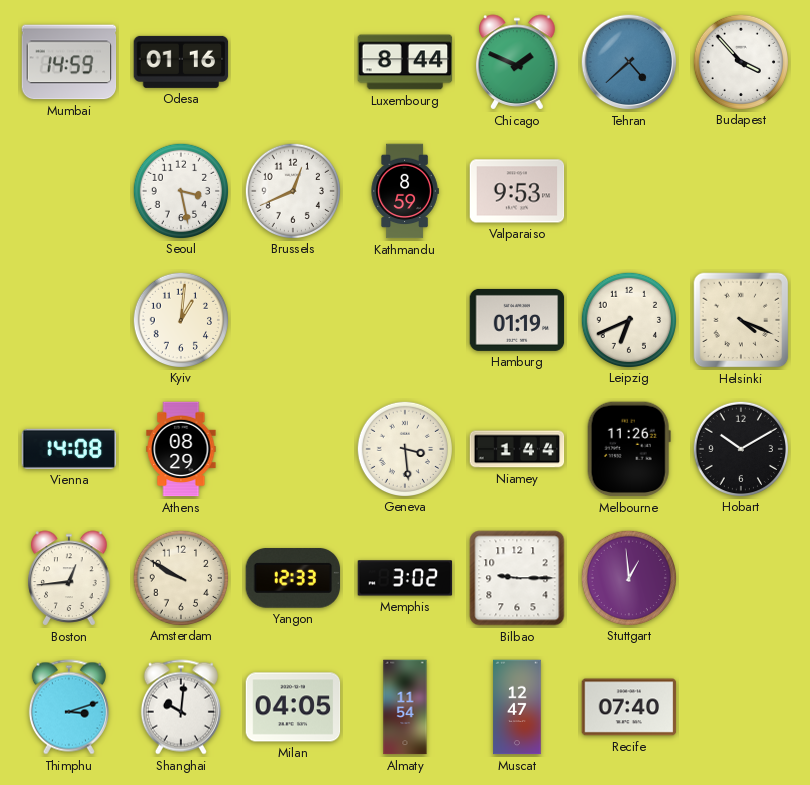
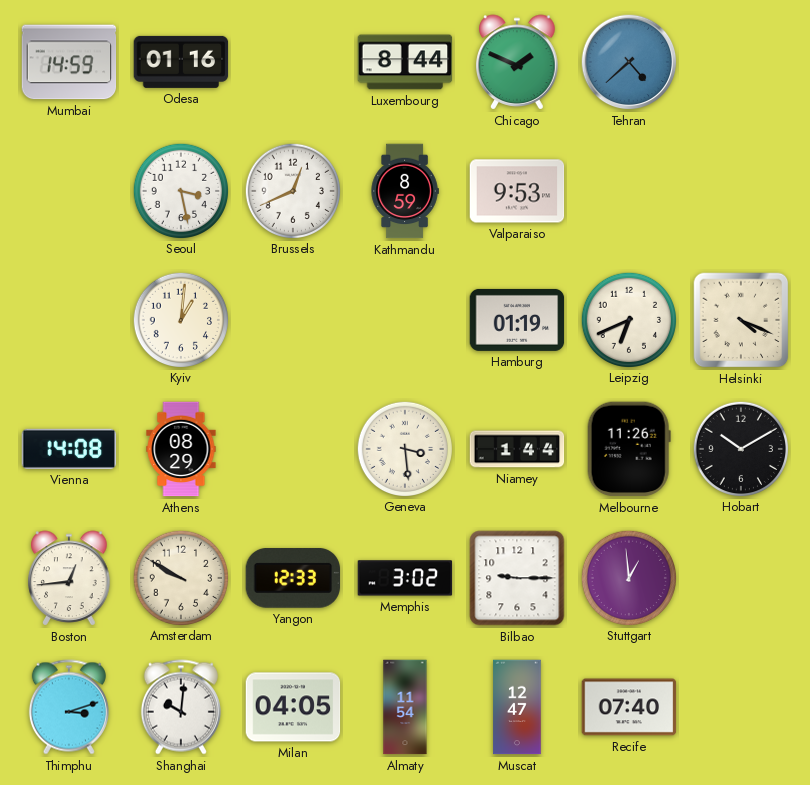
Budapest: 3:53 -> none (740, 61)
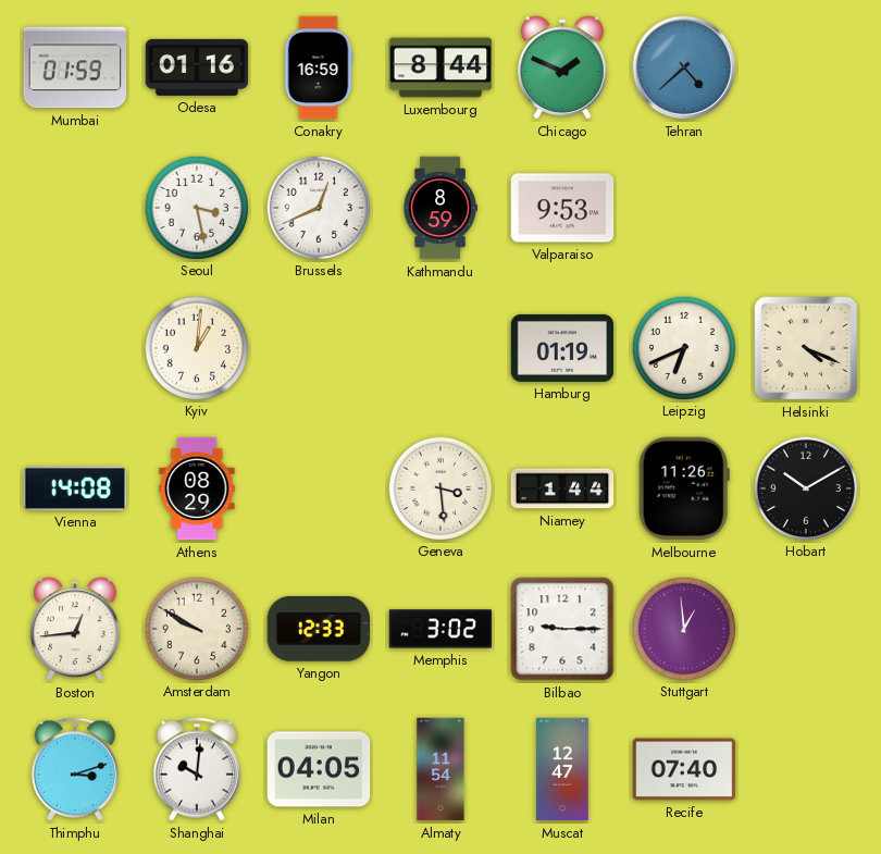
Mumbai: 14:59 -> 01:59 (75, 67)
Conakry: none -> 16:59 (319, 67)
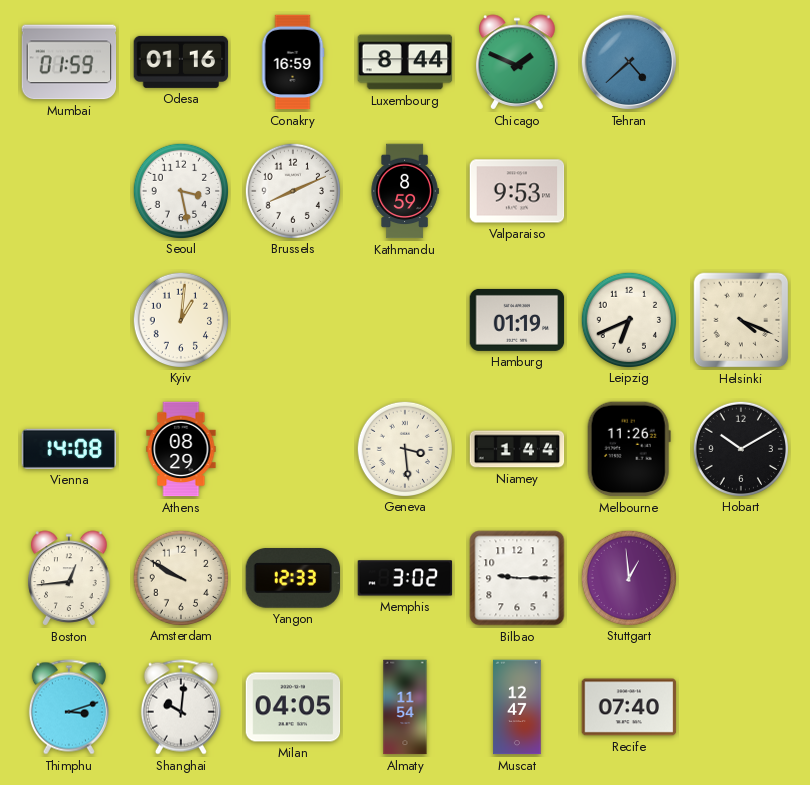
Brussels: 12:41 -> 8:11 (292, 190)
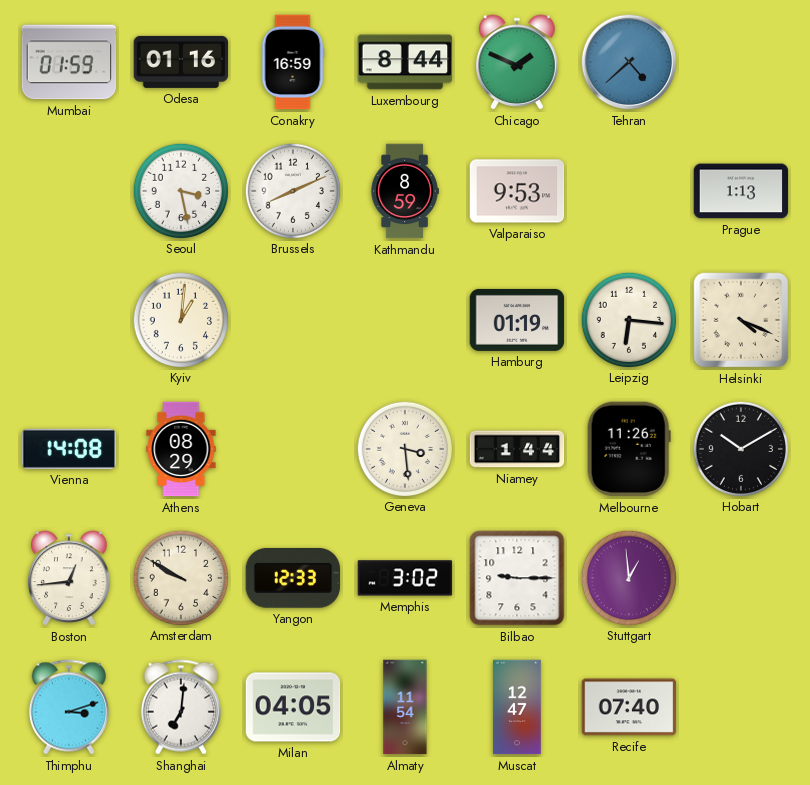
Prague: none -> 1:13 (741, 191)
Leipzig: 6:41 -> 6:16 (628, 319)
Shanghai: 10:01 -> 7:01 (181, 707)
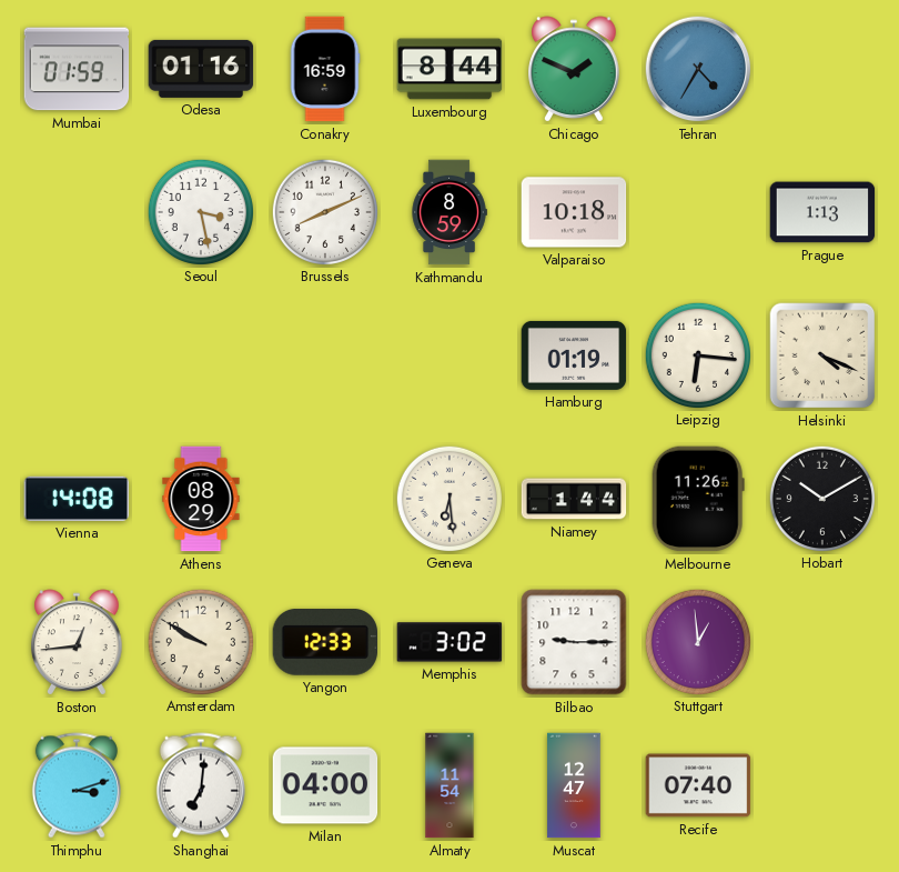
Tehran: 4:38 -> 4:35 (698, 69)
Valparaiso: 9:53 -> 10:18 (574, 212)
Kyiv: 1:01 -> none (180, 319)
Geneva: 3:29 -> 6:29 (448, 498)
Milan: 04:05 -> 04:00 (325, 785)
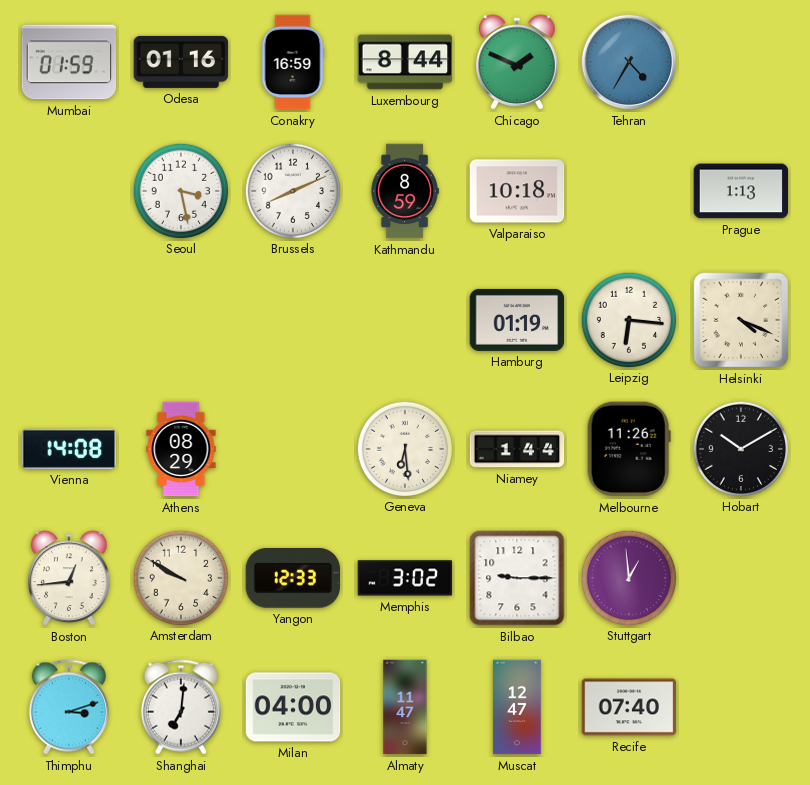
Almaty: 11:54 -> 11:47 (405, 707)
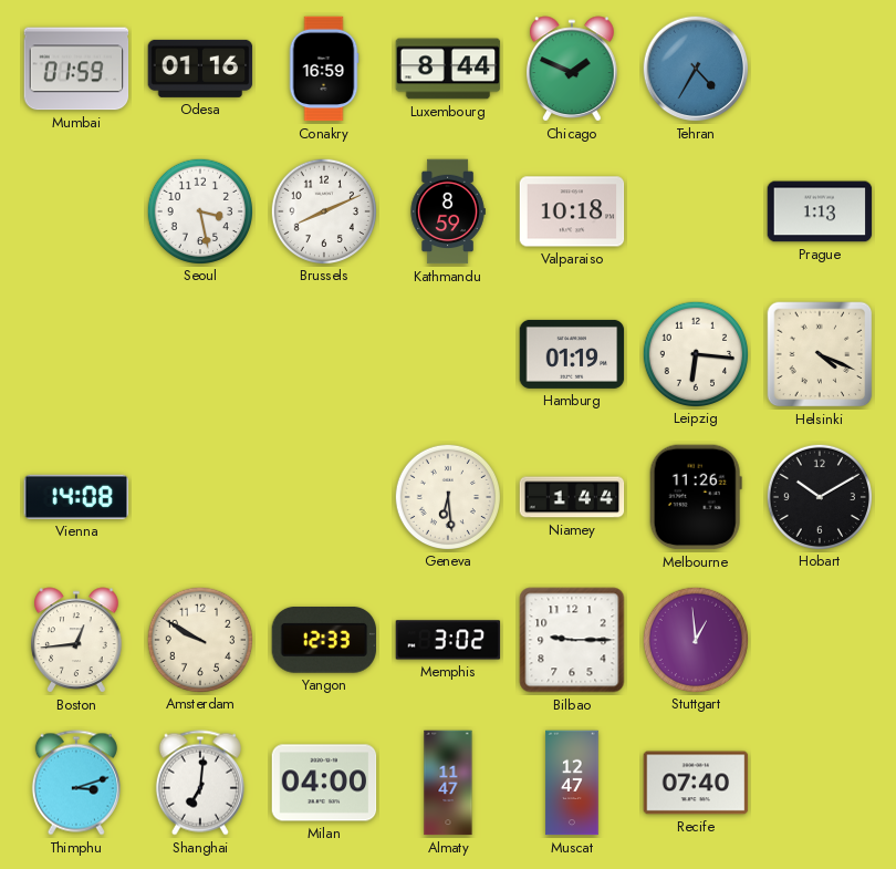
Athens: 08:29 -> none (181, 449)
